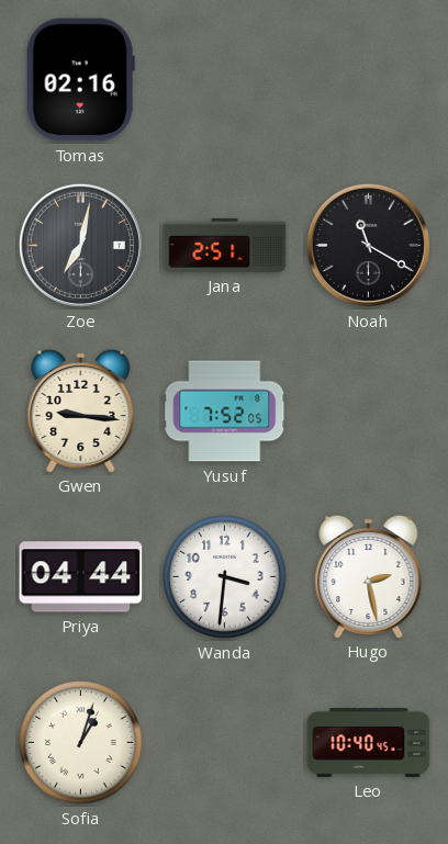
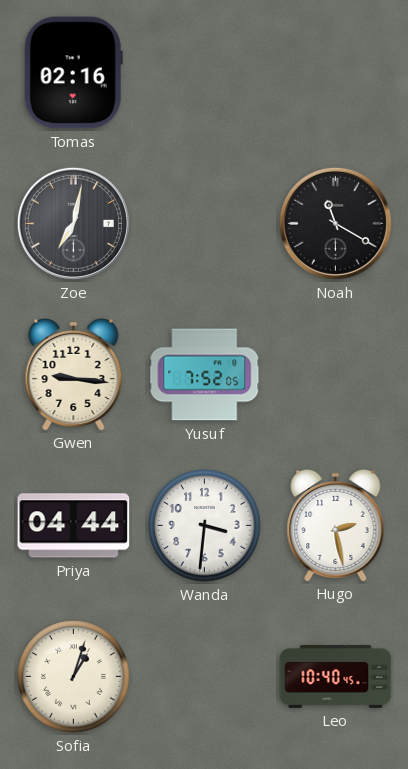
Jana: 2:51 -> none (225, 245)
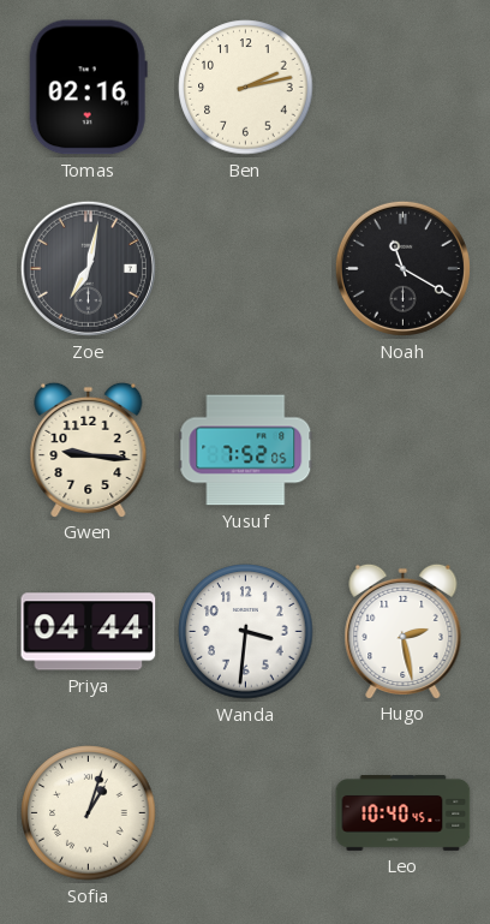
Ben: none -> 2:13 (246, 88)
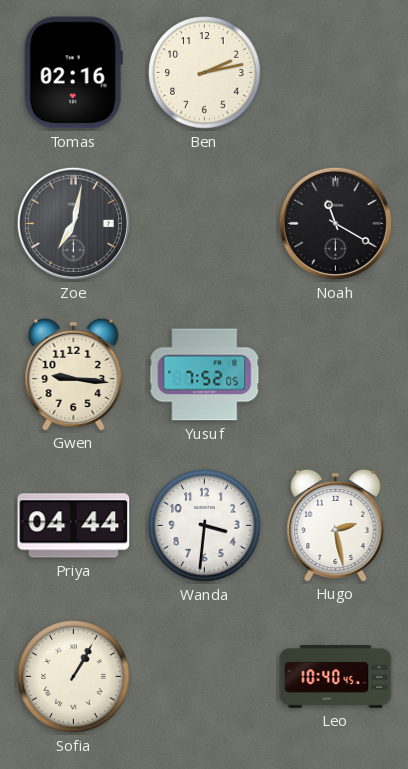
Sofia: 1:03 -> 1:05 (74, 677)
